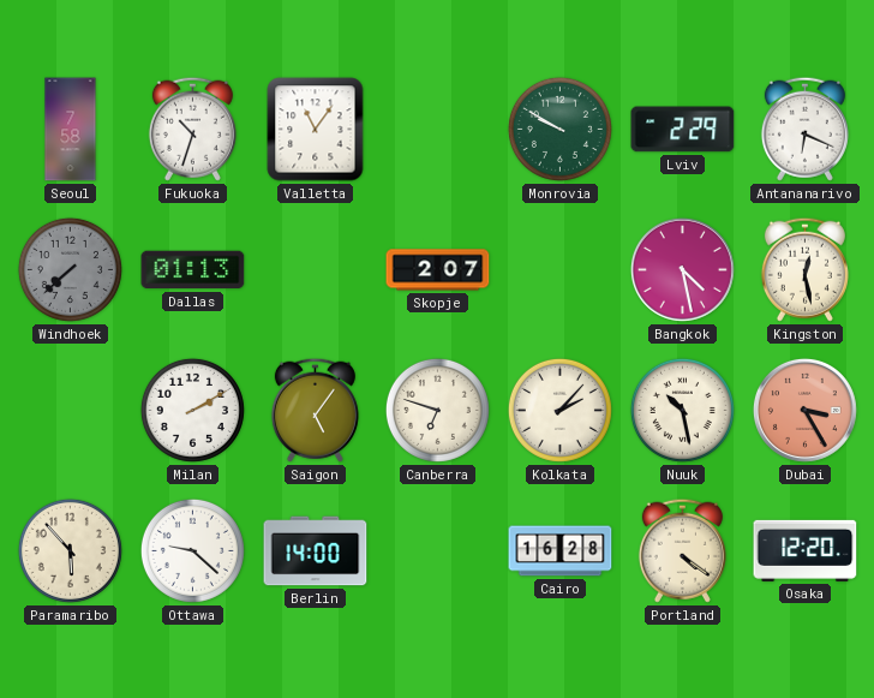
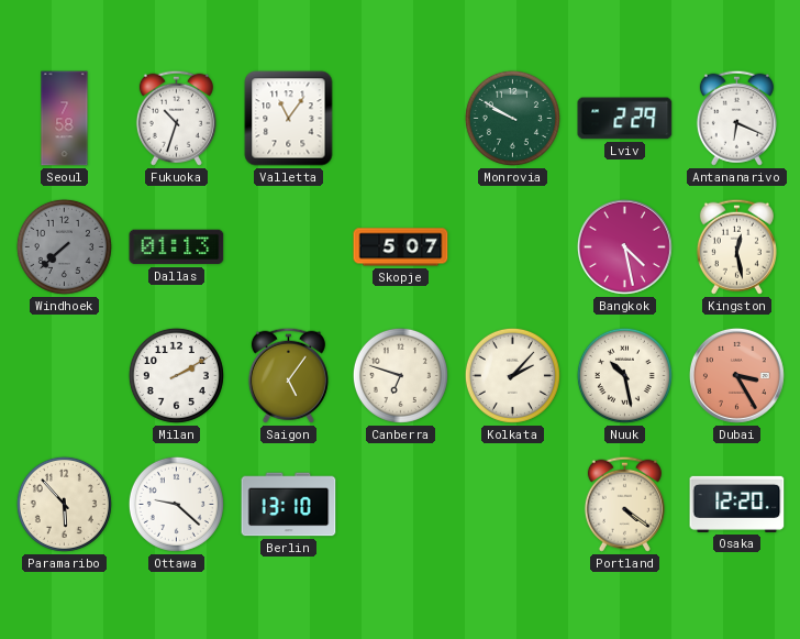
Skopje: 2:07 -> 5:07 (401, 247)
Berlin: 14:00 -> 13:10 (289, 505)
Cairo: 16:28 -> none (561, 551)
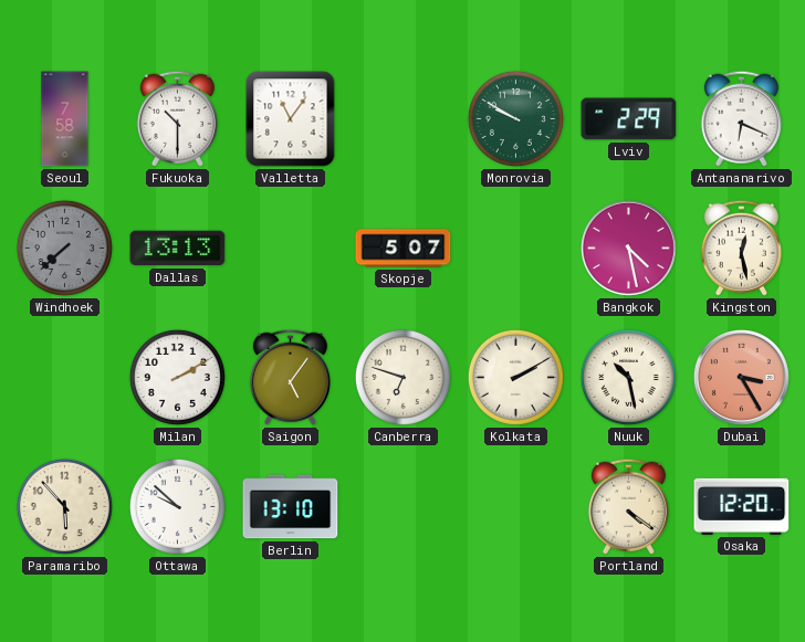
Fukuoka: 10:33 -> 10:30 (177, 118)
Dallas: 01:13 -> 13:13 (178, 249)
Kolkata: 2:07 -> 2:10 (515, 377)
Ottawa: 9:22 -> 9:52 (177, 506)
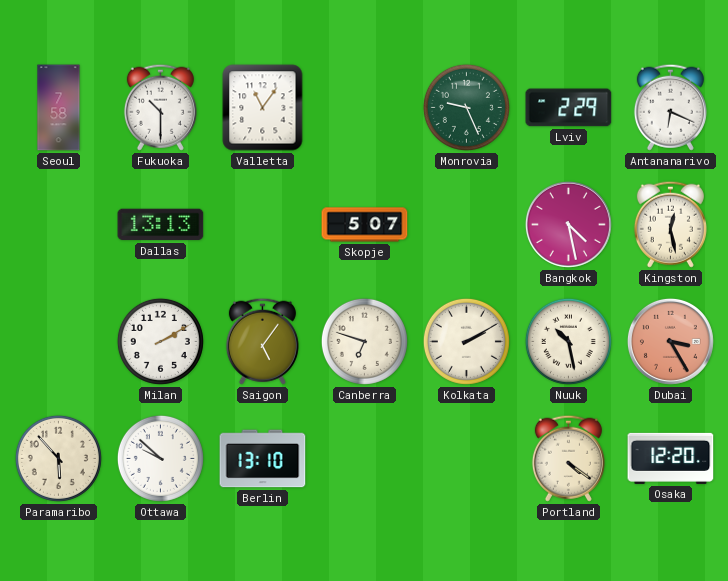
Monrovia: 9:50 -> 9:26 (466, 107)
Windhoek: 7:38 -> none (64, 248)
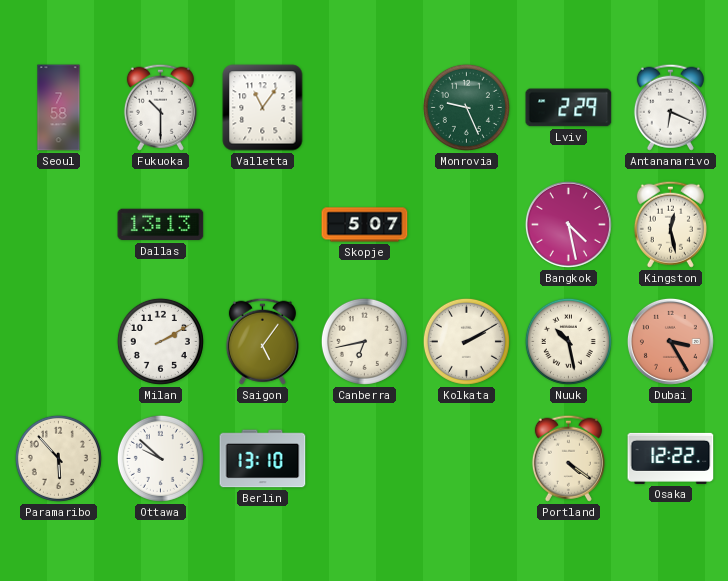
Canberra: 6:48 -> 6:43 (364, 341)
Osaka: 12:20 -> 12:22 (671, 458)
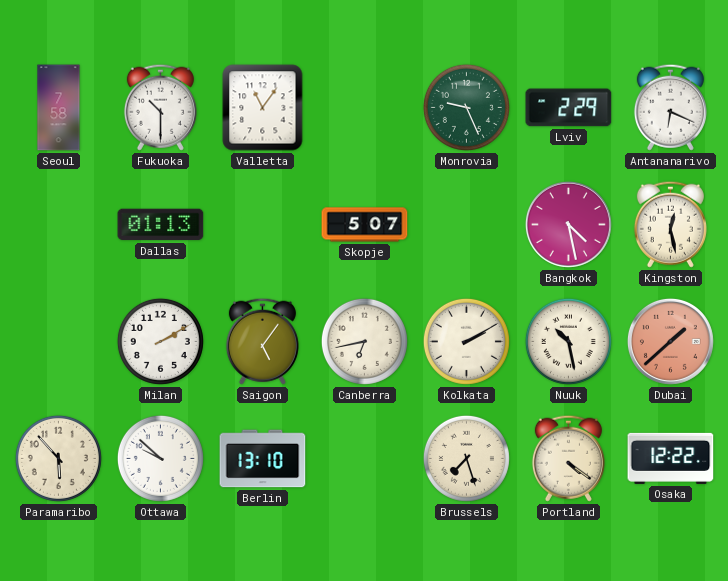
Dallas: 13:13 -> 01:13 (161, 225)
Dubai: 3:25 -> 1:38 (670, 341)
Brussels: none -> 7:27 (466, 458)
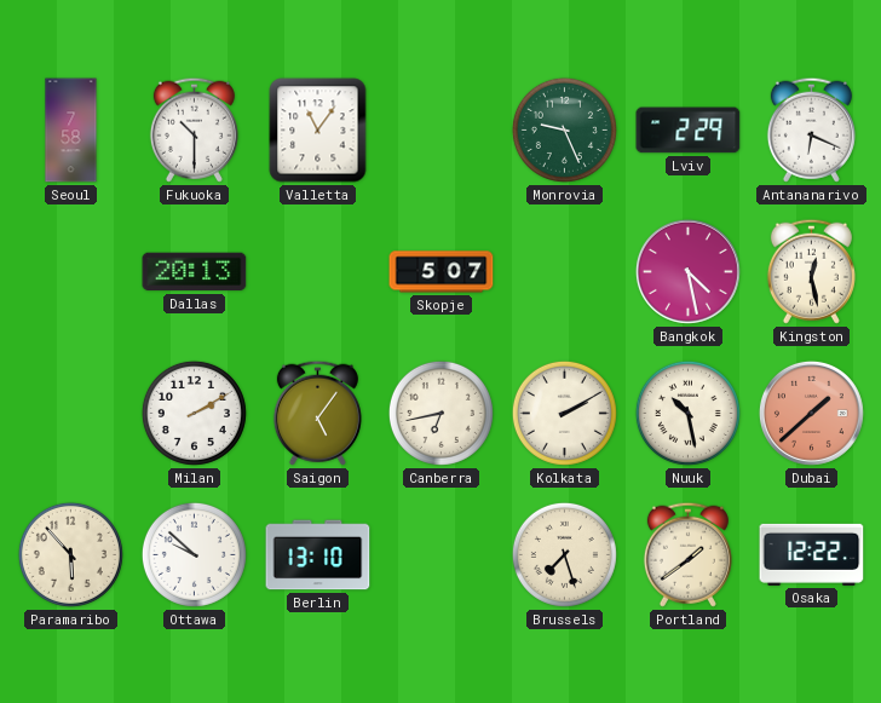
Dallas: 01:13 -> 20:13 (195, 272)
Portland: 4:21 -> 1:39 (687, 554)
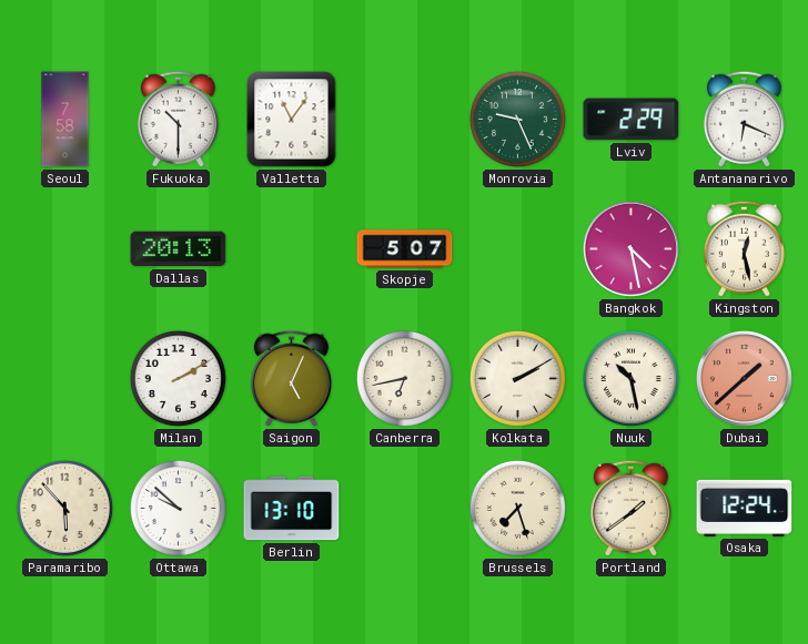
Saigon: 5:06 -> 5:04 (291, 378)
Osaka: 12:22 -> 12:24 (745, 508)
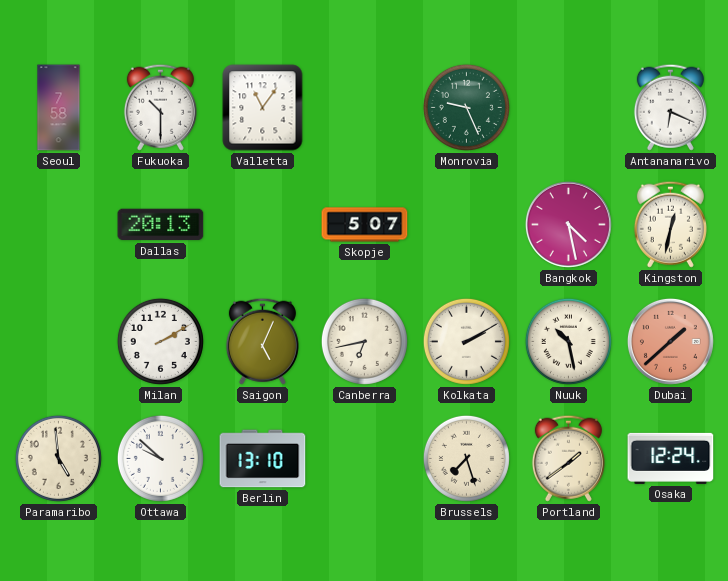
Lviv: 2:29 -> none (632, 120)
Kingston: 12:28 -> 12:32 (670, 224)
Paramaribo: 5:53 -> 4:59 (58, 458)
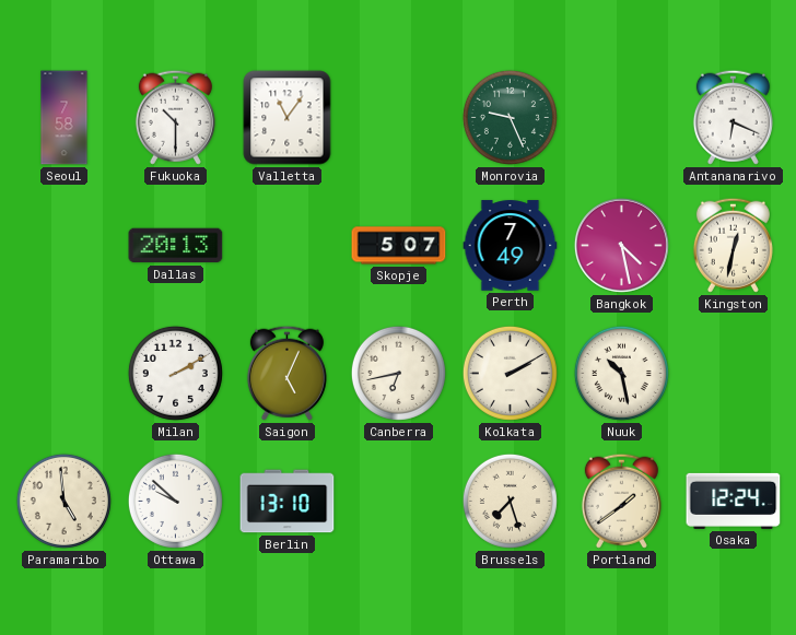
Perth: none -> 7:49 (511, 246)
Dubai: 1:38 -> none (670, 341)
